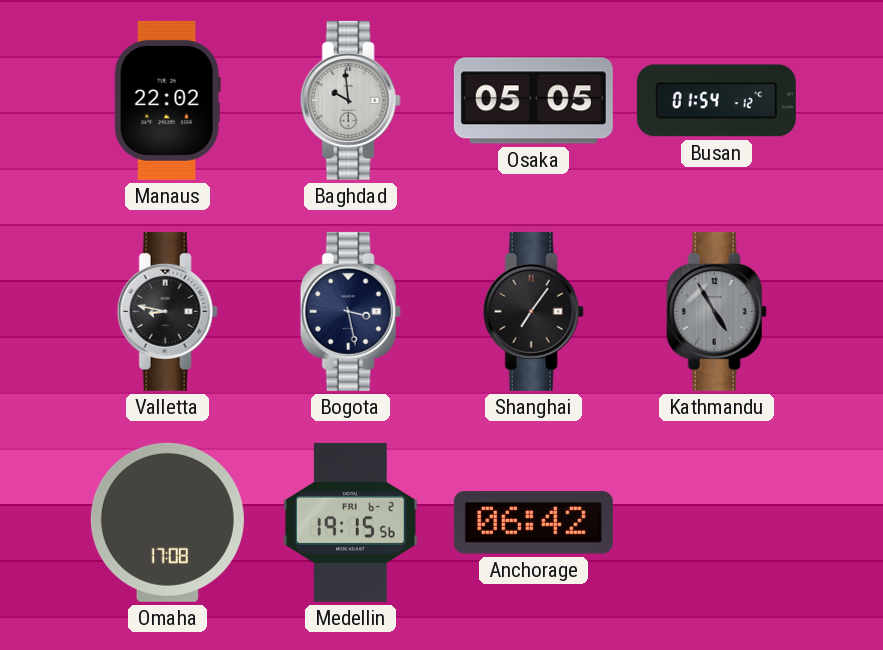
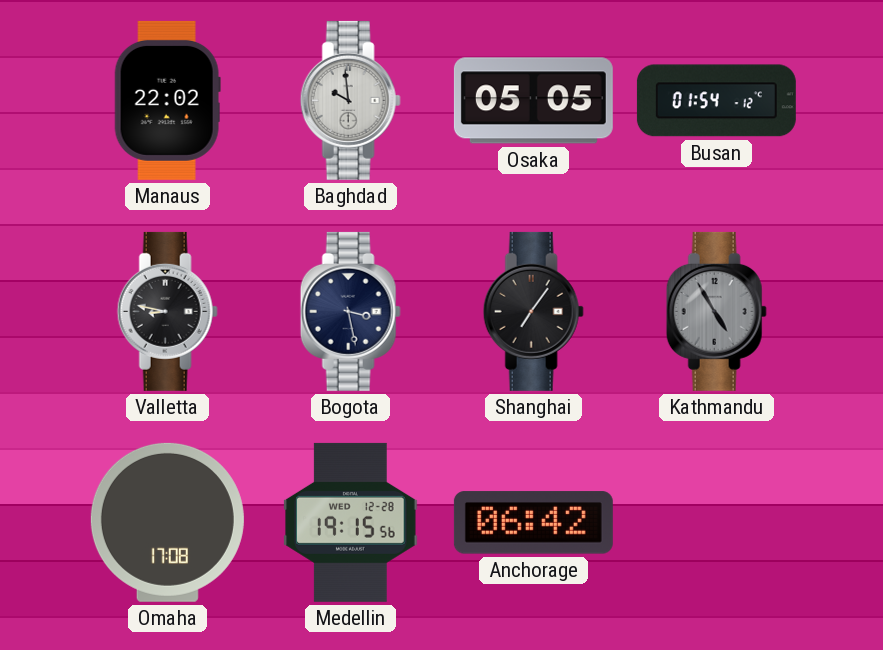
Medellin date: FRI 6-2 -> WED 12-28 (351, 522)
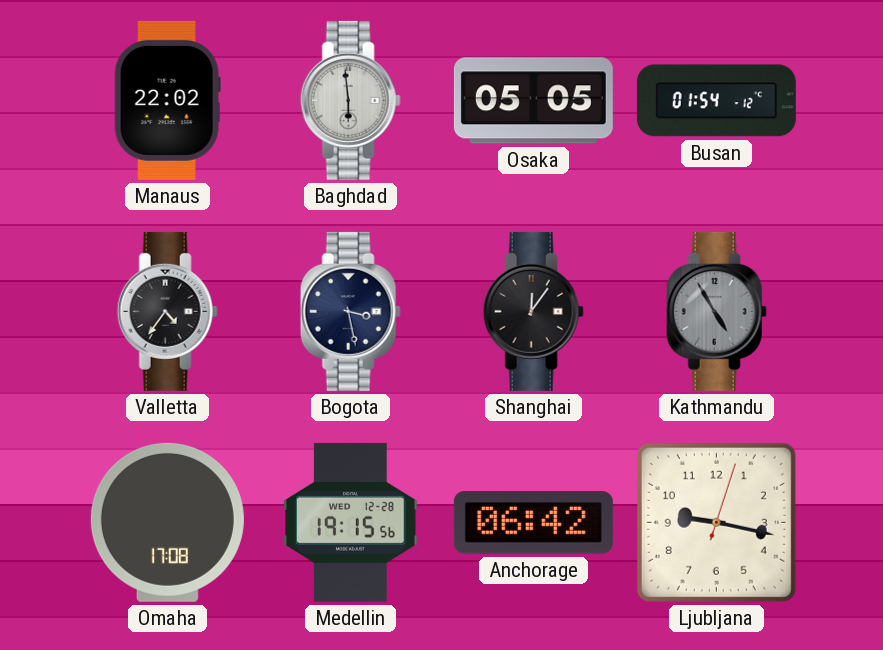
Baghdad: 9:59 -> 5:59 (350, 100)
Valletta: 8:47 -> 4:36 (167, 311)
Shanghai: 7:06 -> 12:06 (533, 311)
Ljubljana: none -> 9:17 (716, 522)
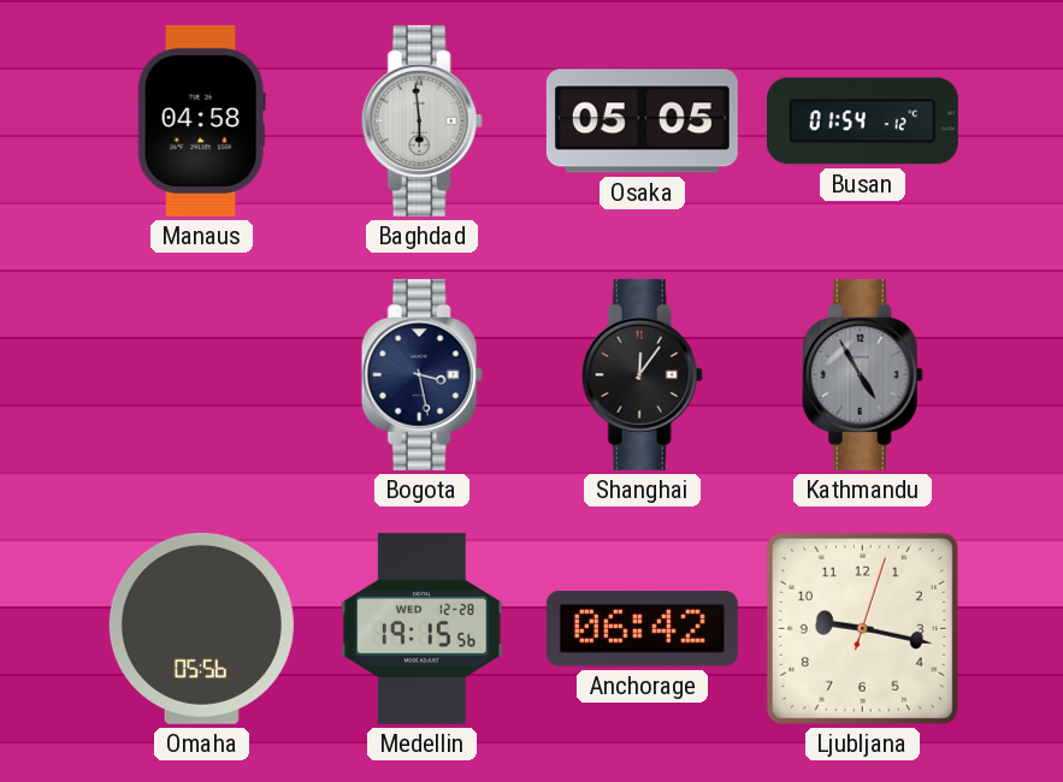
Manaus: 22:02 -> 04:58 (201, 120)
Valletta: 4:36 -> none (167, 311)
Omaha: 17:08 -> 05:56 (201, 628)
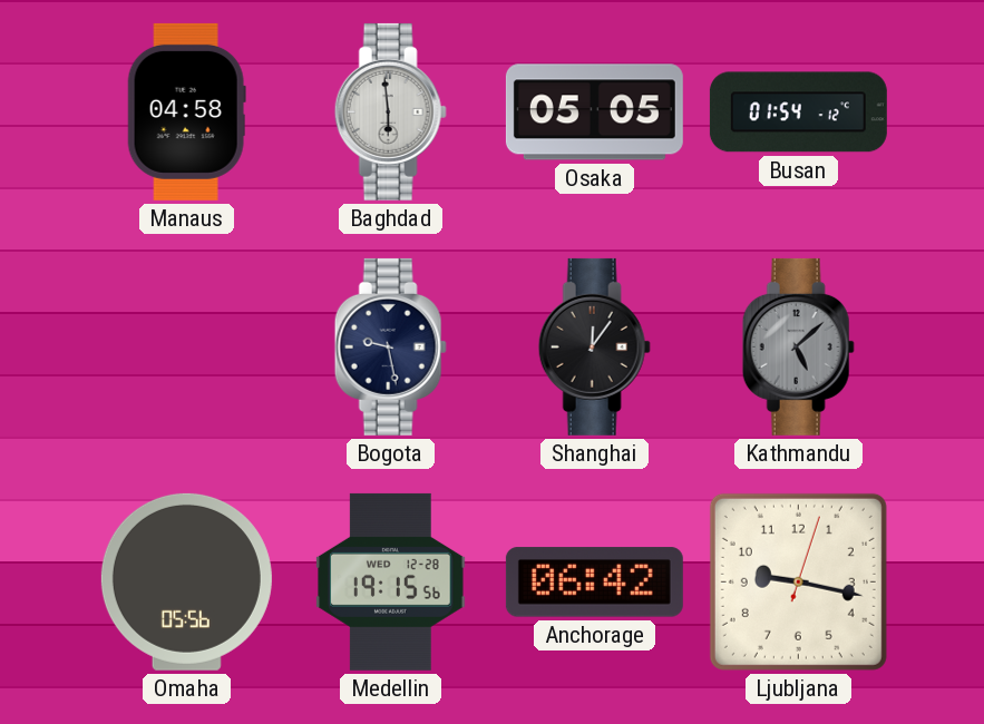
Bogota: 3:28 -> 9:28 (390, 346)
Kathmandu: 4:55 -> 5:08 (798, 346)
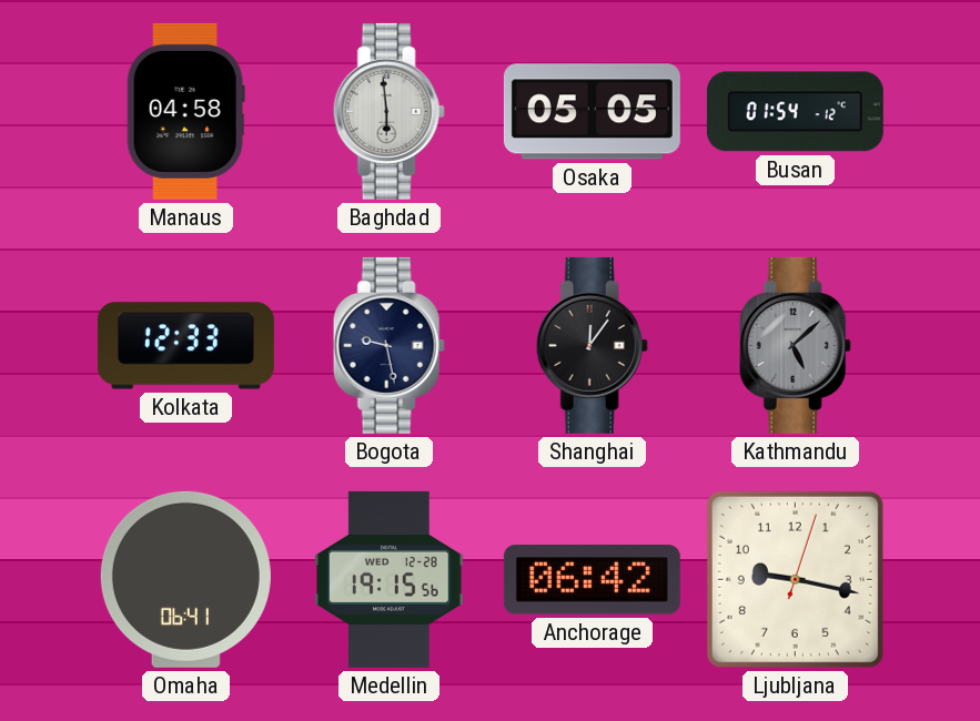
Kolkata: none -> 12:33 (185, 346)
Omaha: 05:56 -> 06:41 (185, 579)
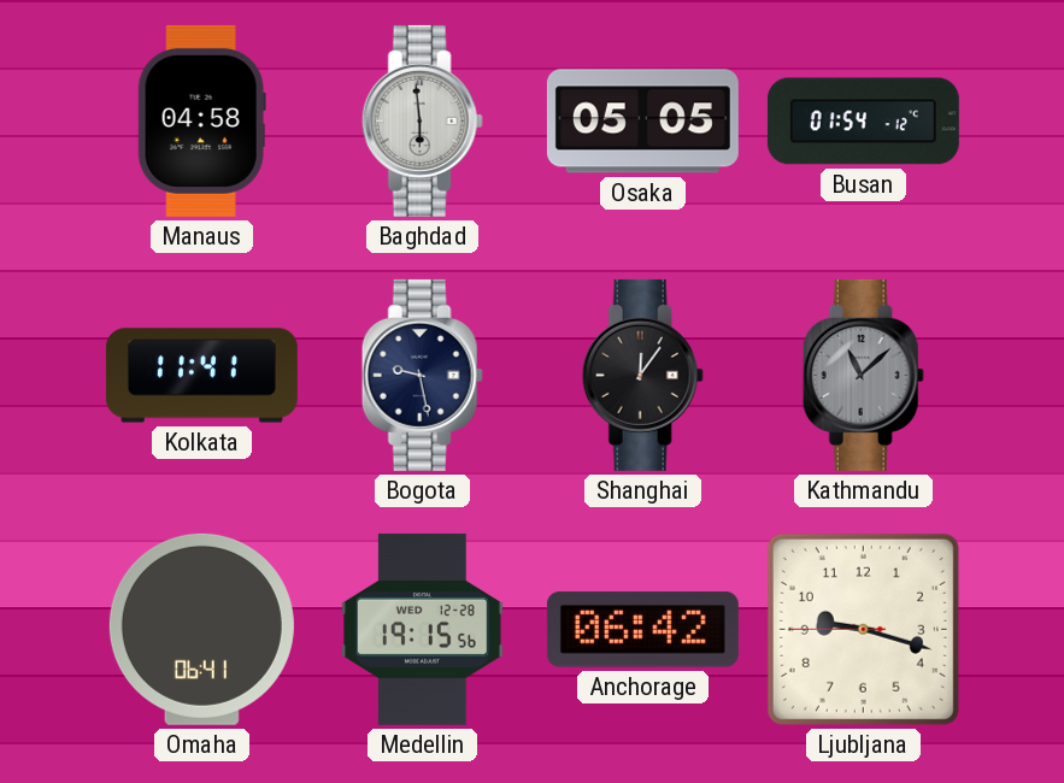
Kolkata: 12:33 -> 11:41 (201, 376)
Kathmandu: 5:08 -> 11:08 (863, 375)
Ljubljana: 9:17:03 -> 9:17:45 (863, 629)
